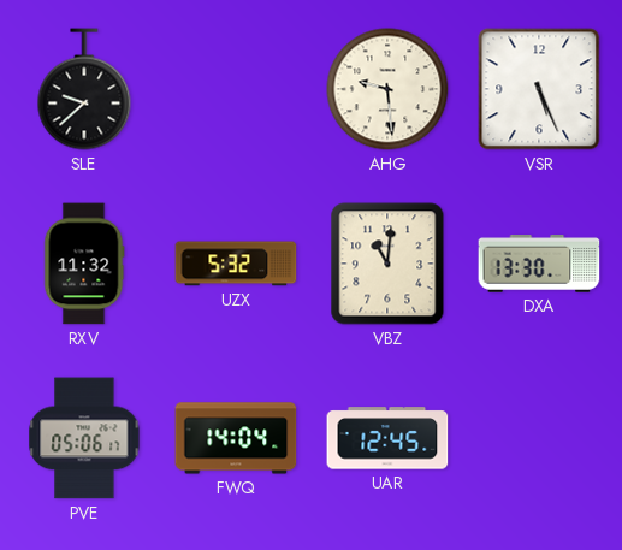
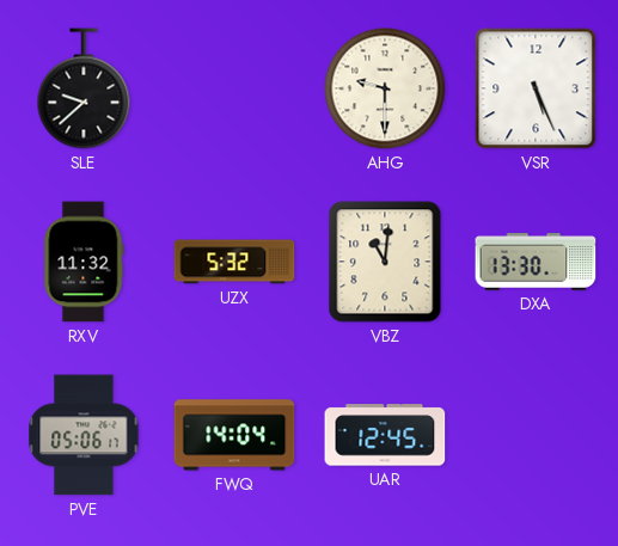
AHG: 9:29 -> 9:30 (385, 88)
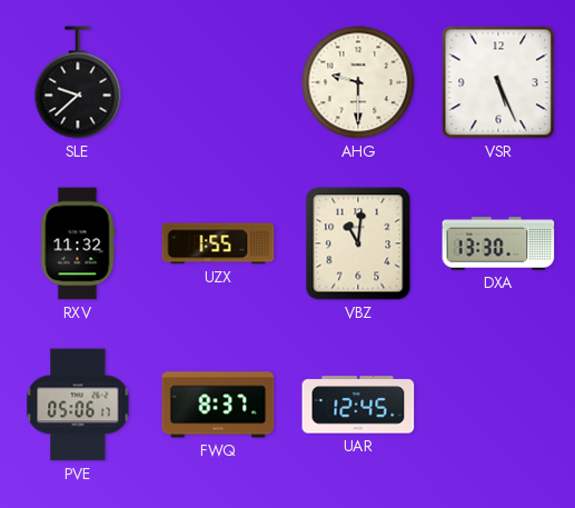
UZX: 5:32 -> 1:55 (218, 243)
FWQ: 14:04 -> 8:37 (218, 405)
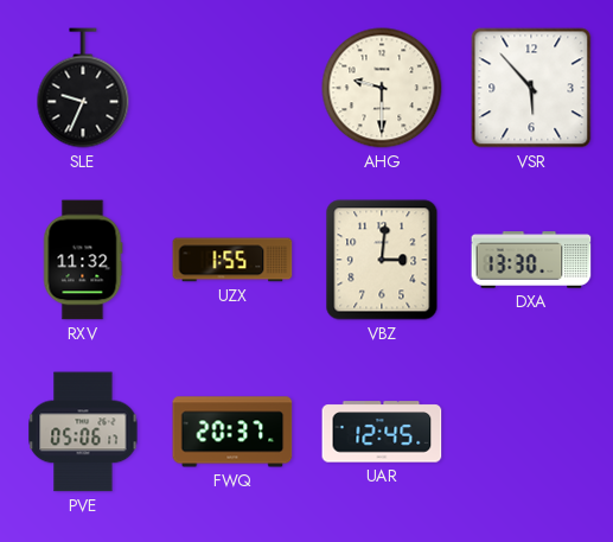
SLE: 9:38 -> 9:34 (83, 88)
VSR: 5:26 -> 5:53 (531, 88)
VBZ: 11:01 -> 3:01 (382, 260)
FWQ: 8:37 -> 20:37 (232, 432)
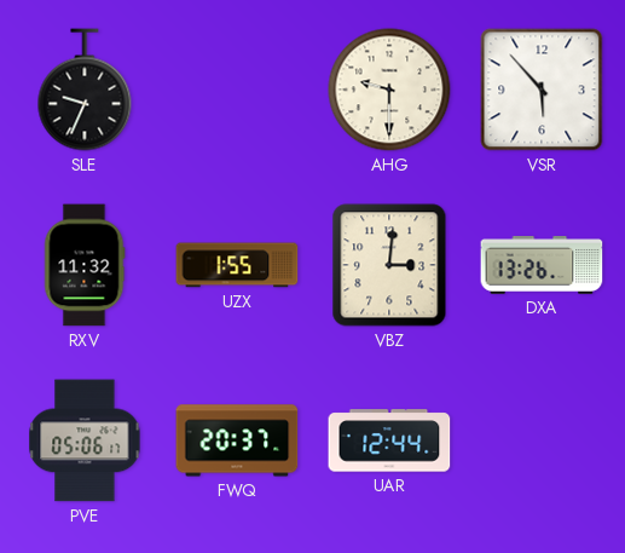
DXA: 13:30 -> 13:26 (542, 266)
UAR: 12:45 -> 12:44 (389, 440)
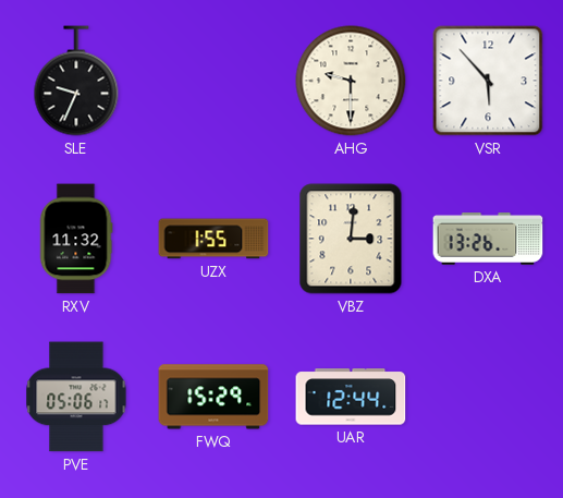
FWQ: 20:37 -> 15:29 (213, 397)
